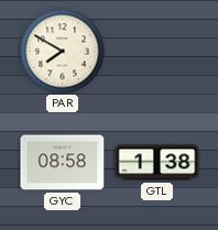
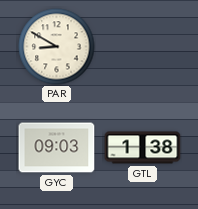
PAR: 7:50 -> 8:50 (57, 47)
GYC: 08:58 -> 09:03 (57, 148)
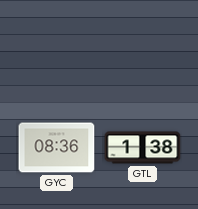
PAR: 8:50 -> none (57, 47)
GYC: 09:03 -> 08:36 (57, 148)
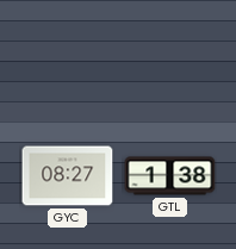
GYC: 08:36 -> 08:27 (68, 176)
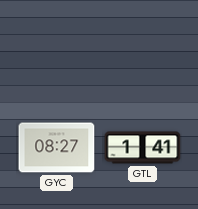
GTL: 1:38 -> 1:41 (143, 148)
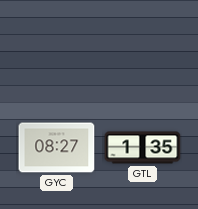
GTL: 1:41 -> 1:35 (143, 148)
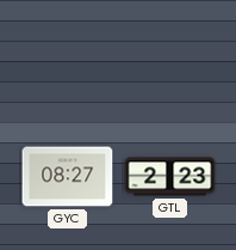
GTL: 1:35 -> 2:23 (170, 177)
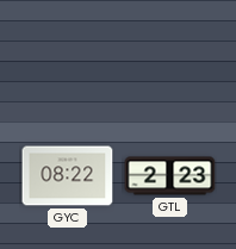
GYC: 08:27 -> 08:22 (68, 176)
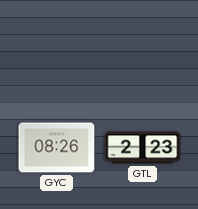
GYC: 08:22 -> 08:26 (57, 148)
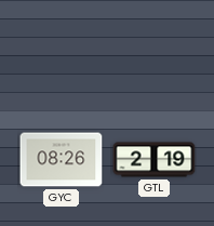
GTL: 2:23 -> 2:19 (155, 160)
